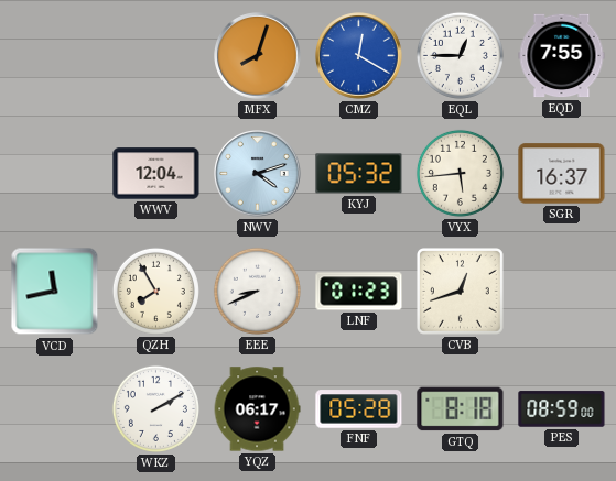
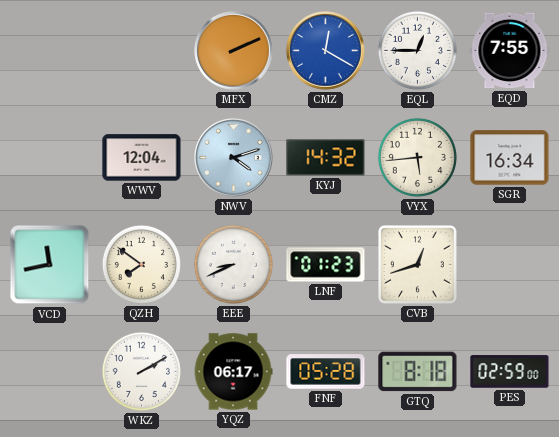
MFX: 8:03 -> 2:11 (234, 51)
KYJ: 05:32 -> 14:32 (326, 158)
SGR: 16:37 -> 16:34 (510, 158)
QZH: 7:55 -> 7:51 (141, 264)
PES: 08:59 -> 02:59 (510, 372)
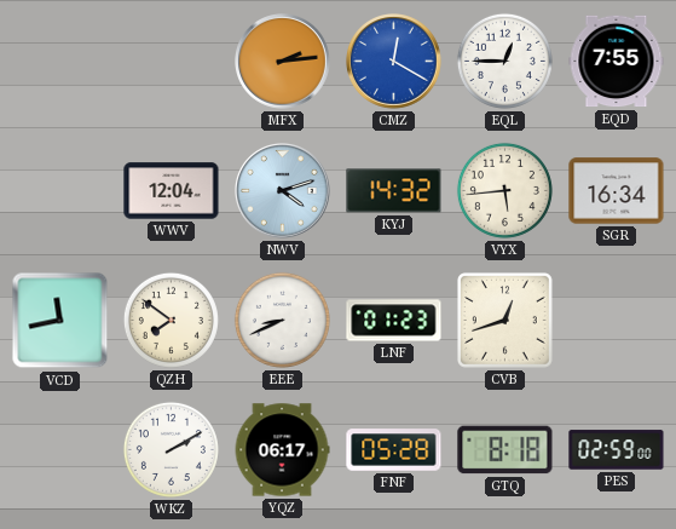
MFX: 2:11 -> 2:14 (283, 62)
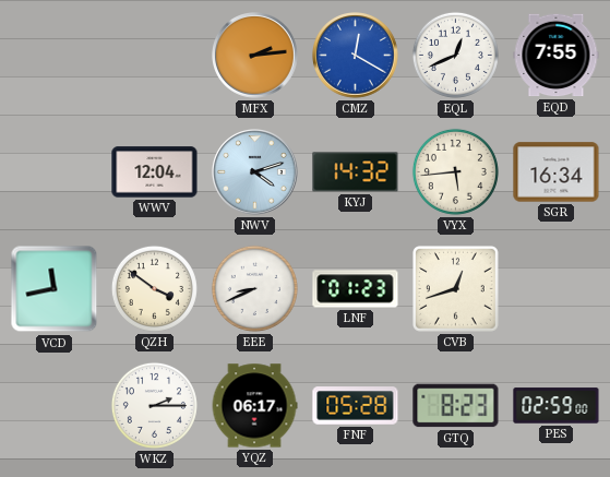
EQL: 12:45 -> 12:41 (455, 55)
QZH: 7:51 -> 3:51 (154, 288)
WKZ: 2:10 -> 2:15 (154, 405)
GTQ: 8:18 -> 8:23 (456, 406)
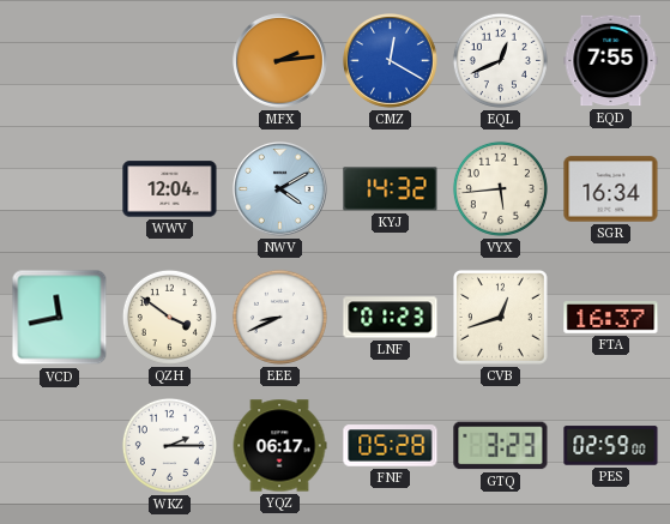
NWV: 4:12 -> 4:10 (280, 189)
FTA: none -> 16:37 (611, 318)
GTQ: 8:23 -> 3:23 (501, 446)
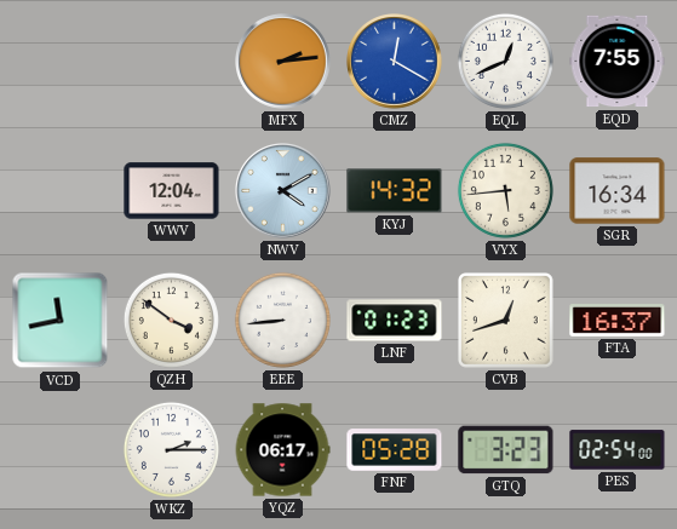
EEE: 8:41 -> 8:44 (282, 320)
PES: 02:59 -> 02:54 (618, 450)
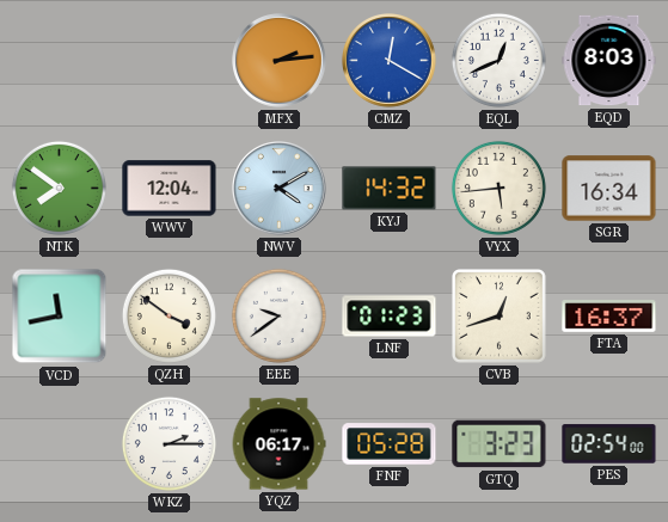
EQD: 7:55 -> 8:03 (609, 61)
NTK: none -> 7:51 (59, 188)
EEE: 8:44 -> 9:39 (278, 315)
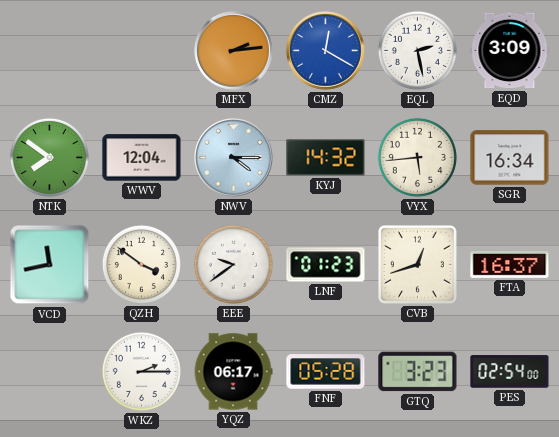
EQL: 12:41 -> 2:28 (417, 50)
EQD: 8:03 -> 3:09 (510, 51)
NWV: 4:10 -> 4:15 (234, 158)
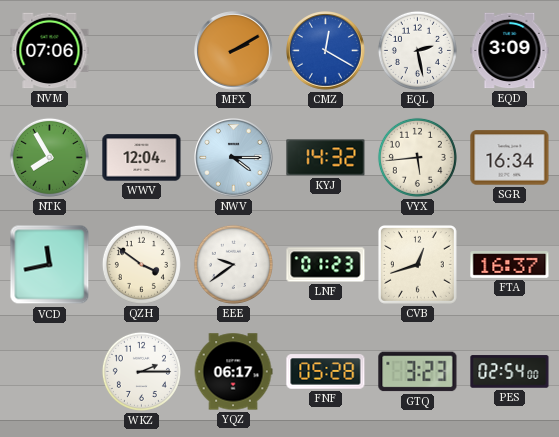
NVM: none -> 07:06 (50, 51)
MFX: 2:14 -> 2:10 (234, 51)
NTK: 7:51 -> 7:55 (49, 157)
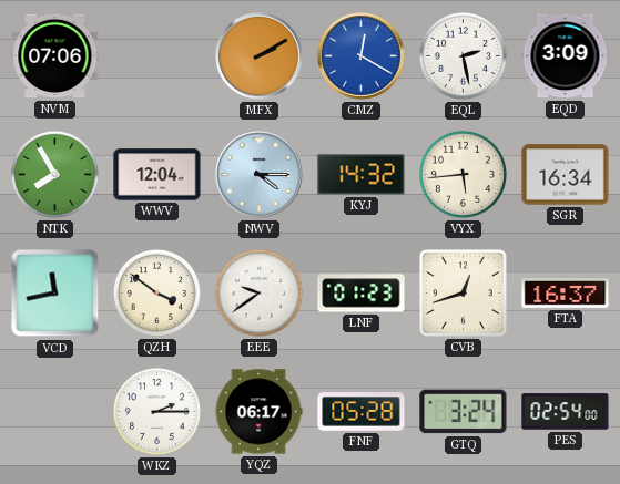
GTQ: 3:23 -> 3:24 (464, 412)
